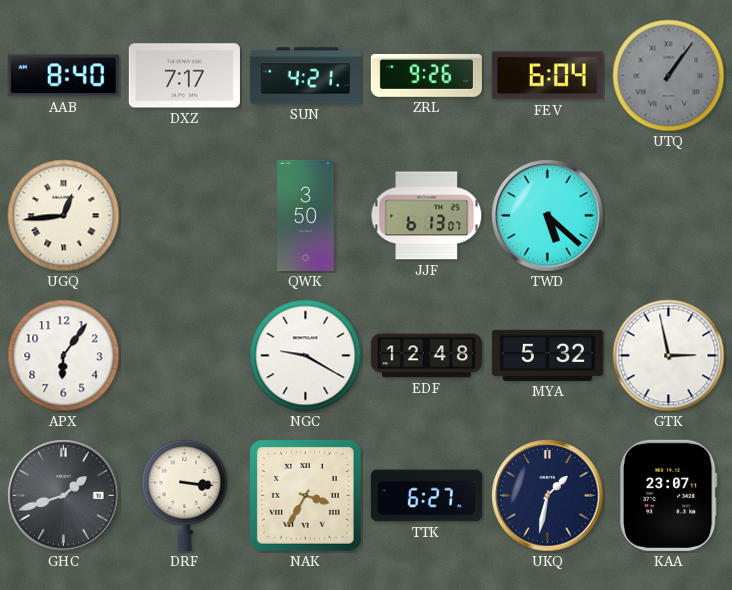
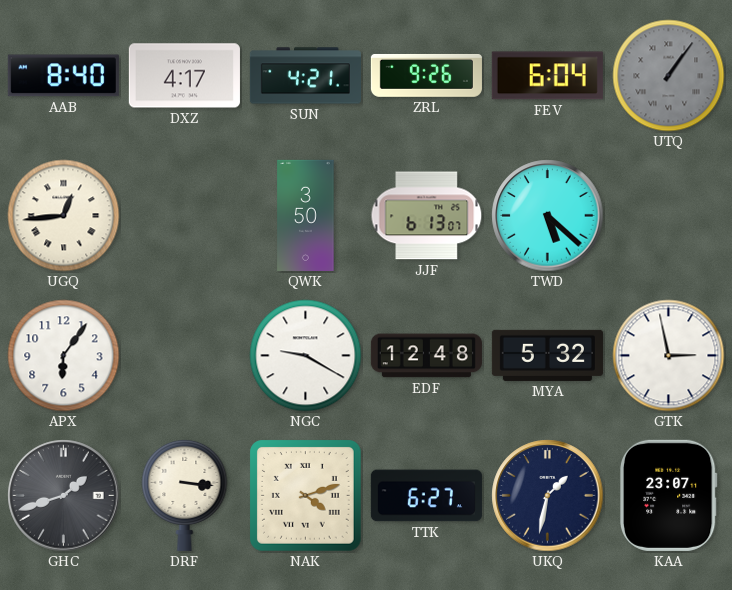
DXZ: 7:17 -> 4:17 (184, 76)
NAK: 3:35 -> 4:12 (306, 496)
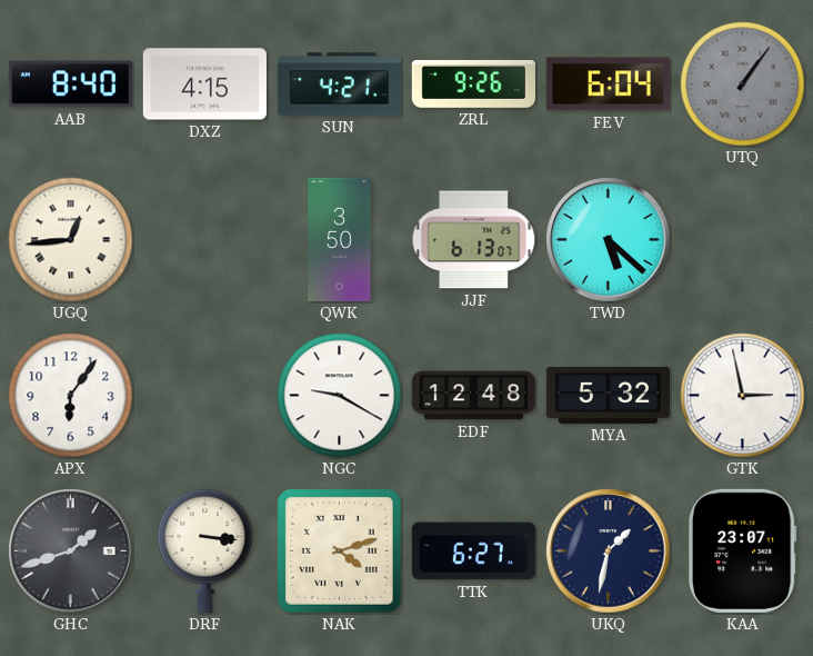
DXZ: 4:17 -> 4:15 (204, 85)
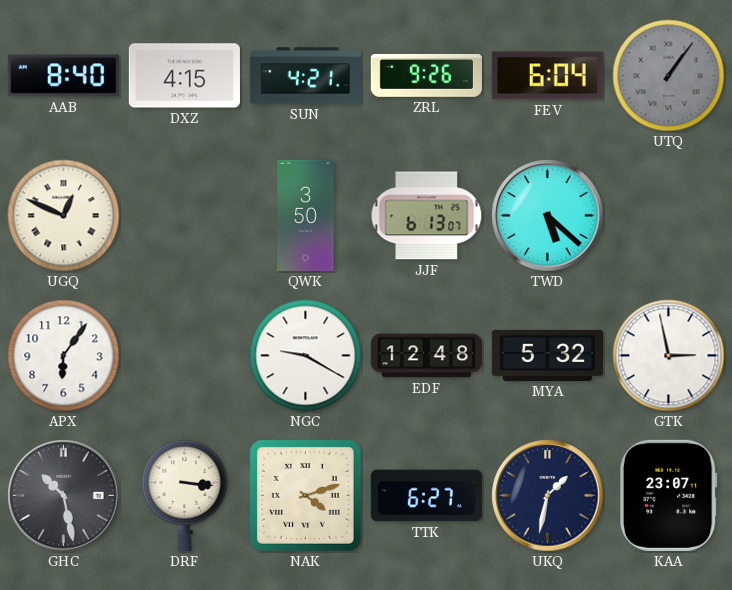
UGQ: 12:44 -> 12:49 (64, 216)
GHC: 1:42 -> 10:28 (64, 496)
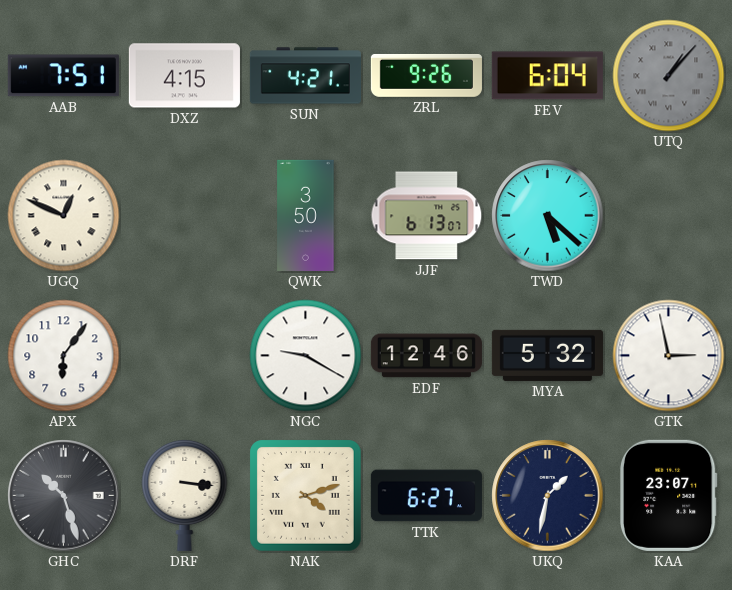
AAB: 8:40 -> 7:51 (63, 76)
UTQ: 1:06 -> 1:07 (669, 76)
EDF: 12:48 -> 12:46 (426, 356)
GHC: 10:28 -> 10:27 (64, 496)
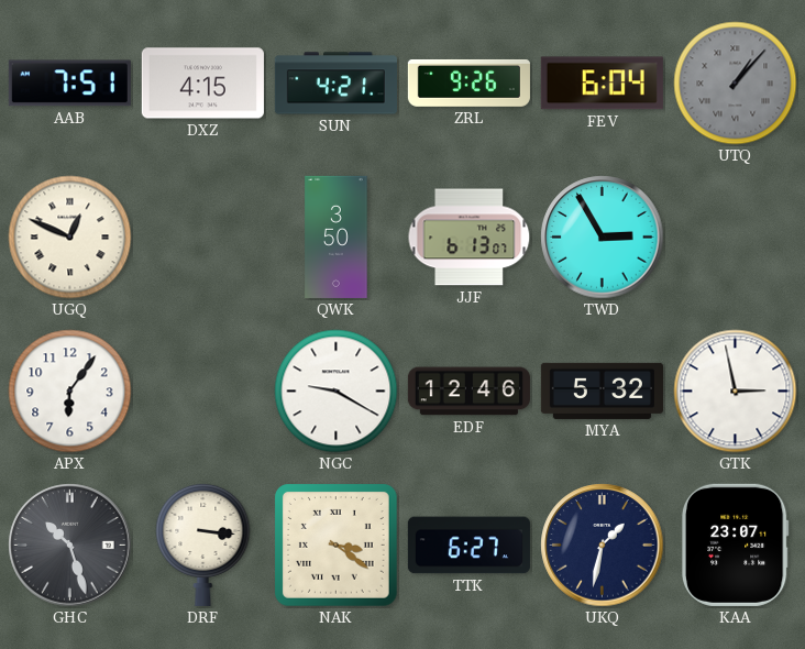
TWD: 5:22 -> 2:55 (603, 238)
NAK: 4:12 -> 3:21 (337, 546)
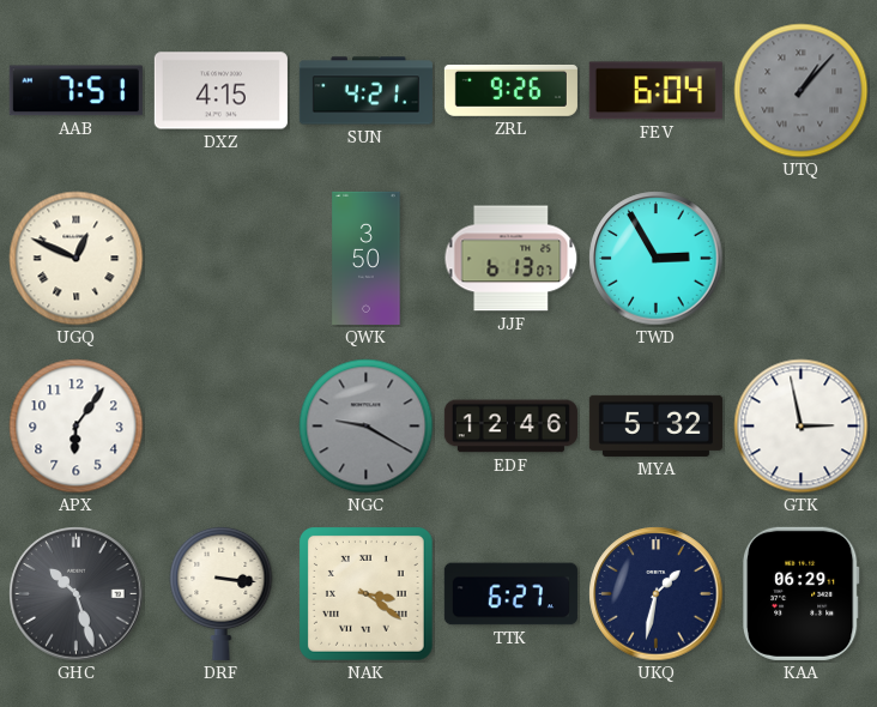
NGC dial: white -> grey (367, 427)
KAA: 23:07 -> 06:29 (802, 593)
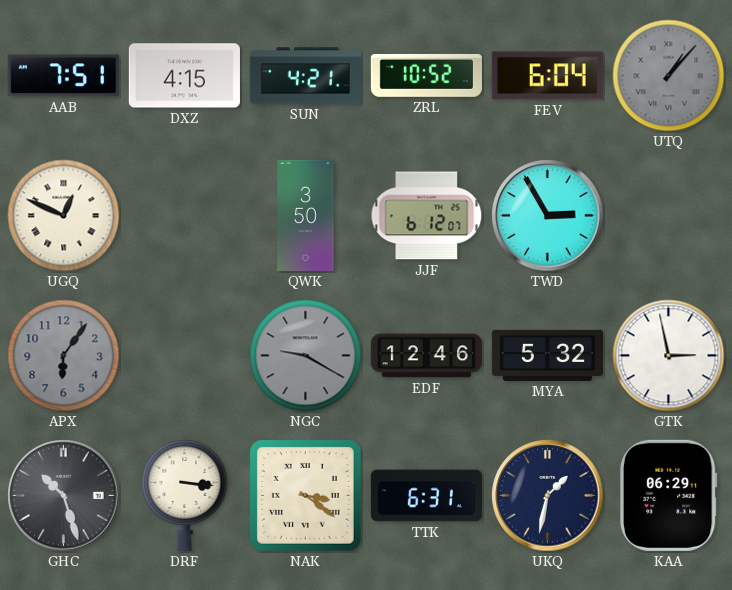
ZRL: 9:26 -> 10:52 (426, 75)
JJF: 6:13 -> 6:12 (427, 216)
APX dial: white -> grey (64, 356)
TTK: 6:27 -> 6:31 (426, 496)
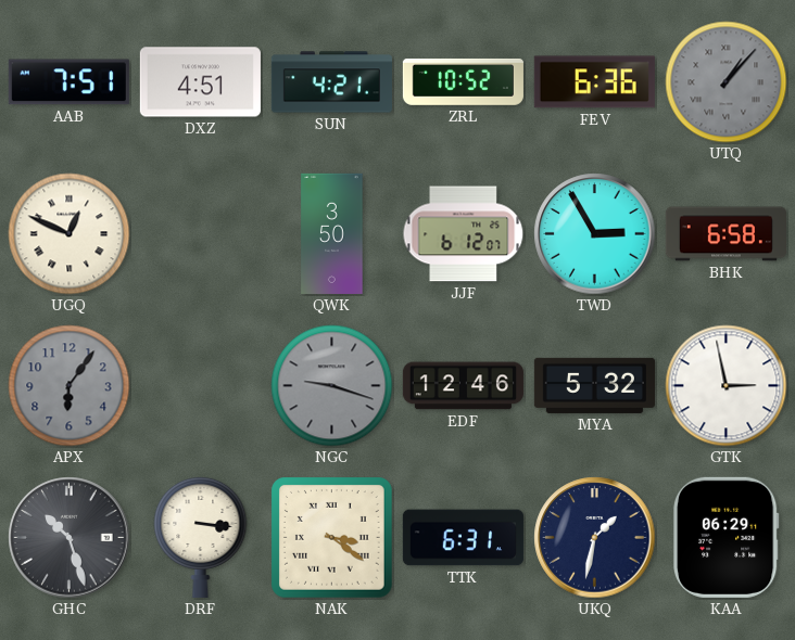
DXZ: 4:15 -> 4:51 (200, 82)
FEV: 6:04 -> 6:36 (594, 82)
BHK: none -> 6:58 (725, 234)
NGC: 9:20 -> 9:18 (332, 386)
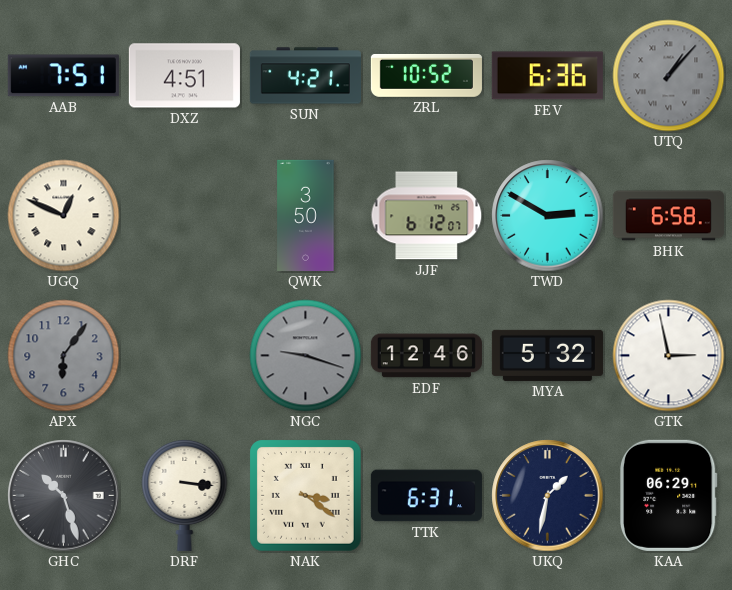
TWD: 2:55 -> 2:50 (548, 216)
